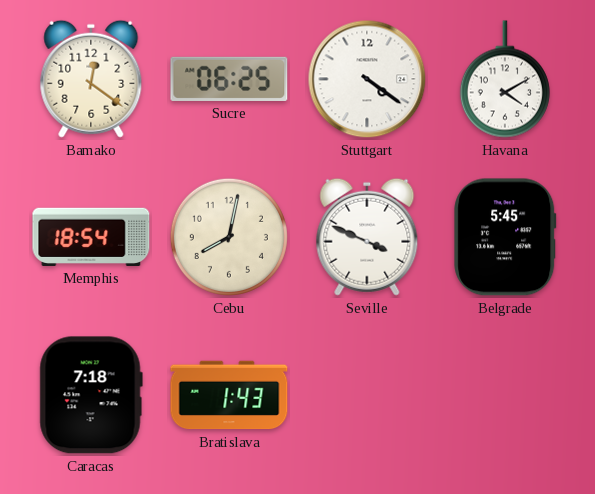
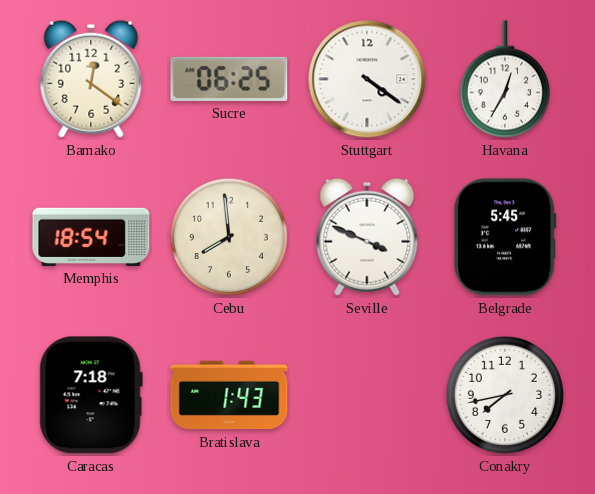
Havana: 4:10 -> 12:35 (505, 79)
Cebu: 8:02 -> 7:59 (229, 237)
Conakry: none -> 7:43 (505, 395)
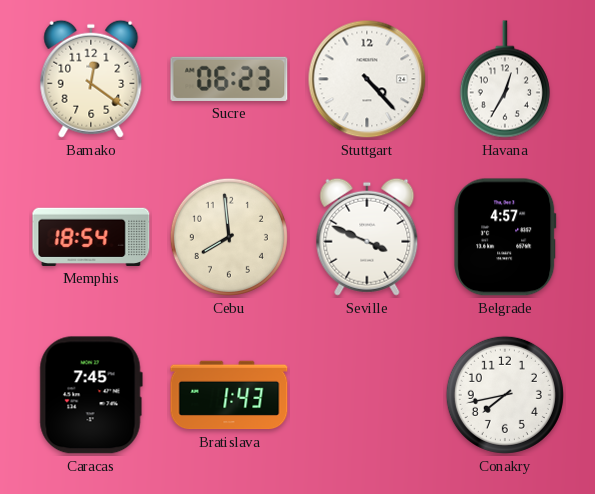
Sucre: 06:25 -> 06:23 (229, 79)
Stuttgart: 4:21 -> 4:23 (367, 79)
Belgrade: 5:45 -> 4:57 (505, 237)
Caracas: 7:18 -> 7:45 (91, 395)
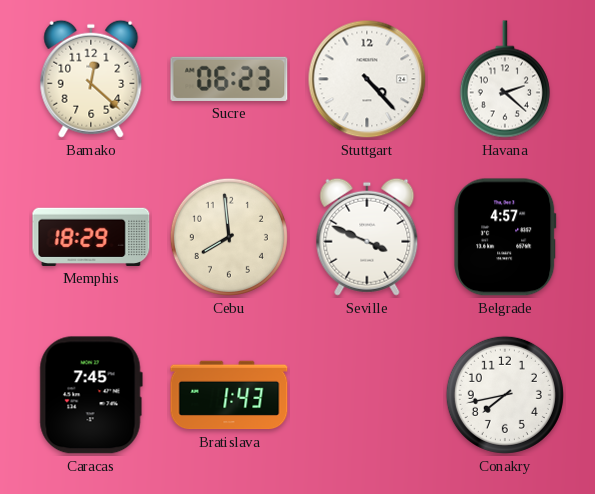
Bamako: 12:21 -> 12:22 (91, 79)
Havana: 12:35 -> 2:22 (505, 79)
Memphis: 18:54 -> 18:29 (91, 237)
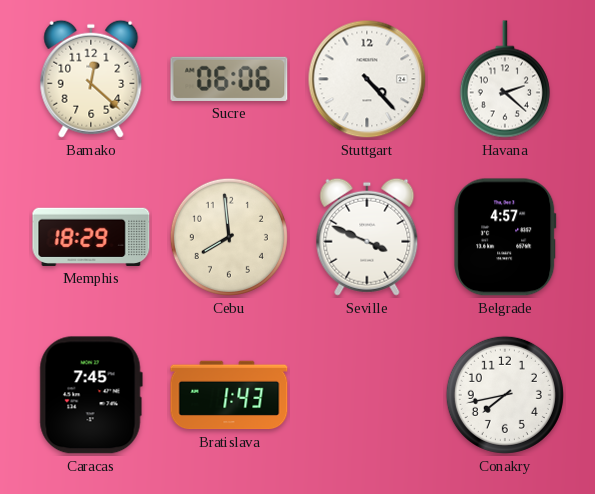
Sucre: 06:23 -> 06:06 (229, 79)
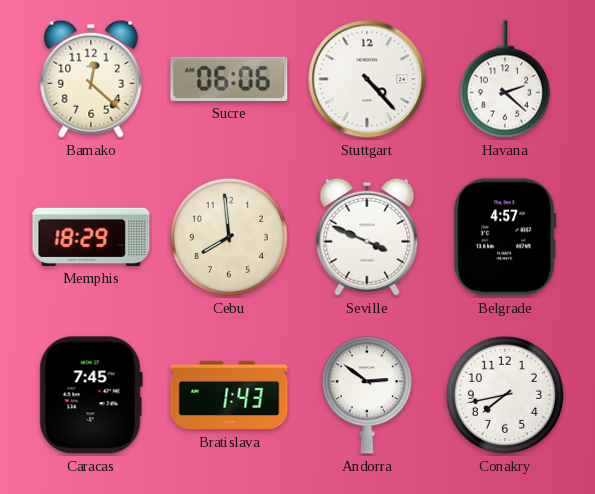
Andorra: none -> 2:51 (367, 395)
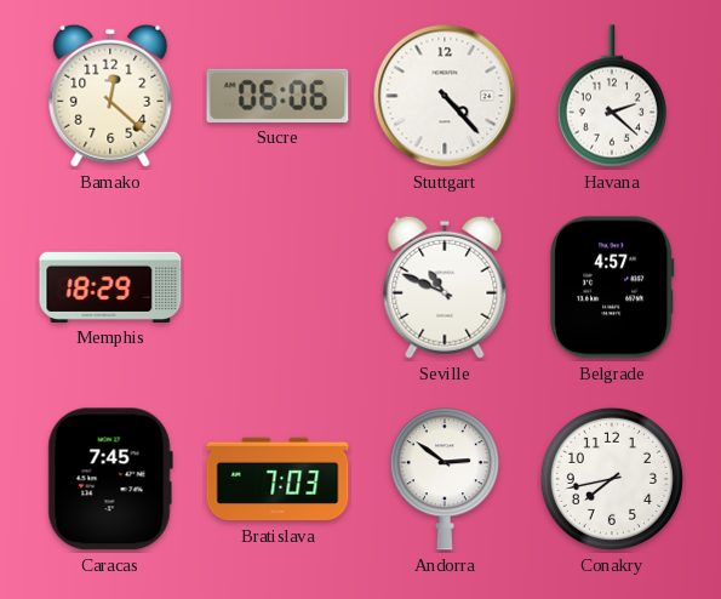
Cebu: 7:59 -> none (229, 237)
Seville: 3:49 -> 10:49 (445, 287)
Bratislava: 1:43 -> 7:03 (277, 479)
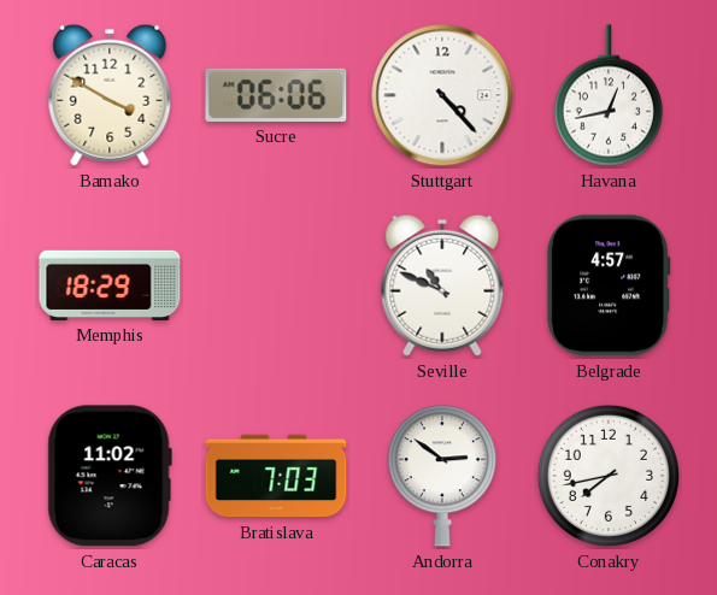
Bamako: 12:22 -> 3:50 (110, 95)
Havana: 2:22 -> 12:43 (609, 95)
Caracas: 7:45 -> 11:02 (110, 476)
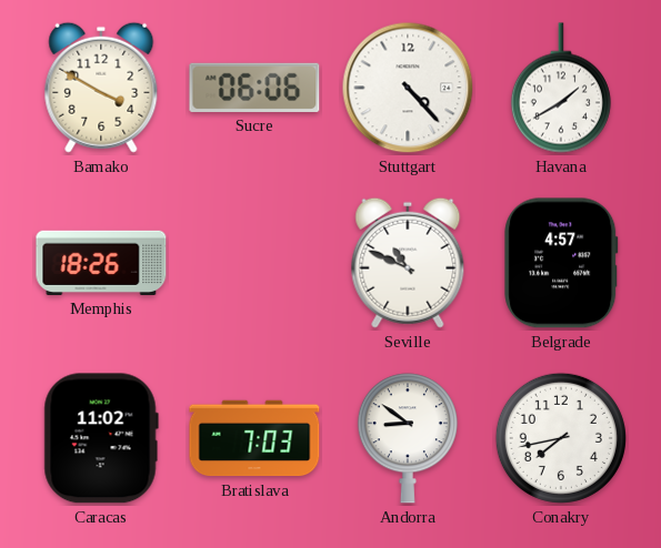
Havana: 12:43 -> 1:40 (561, 88)
Memphis: 18:29 -> 18:26 (101, 263)
Andorra: 2:51 -> 8:51 (408, 438)
